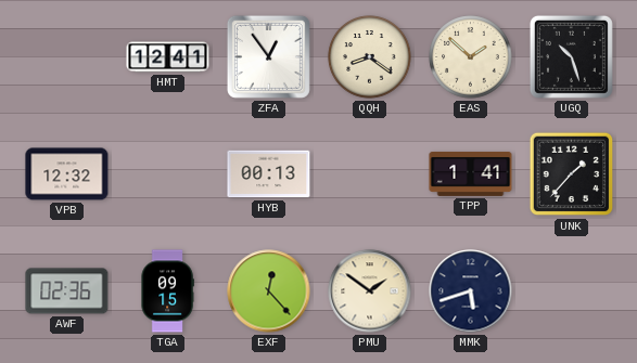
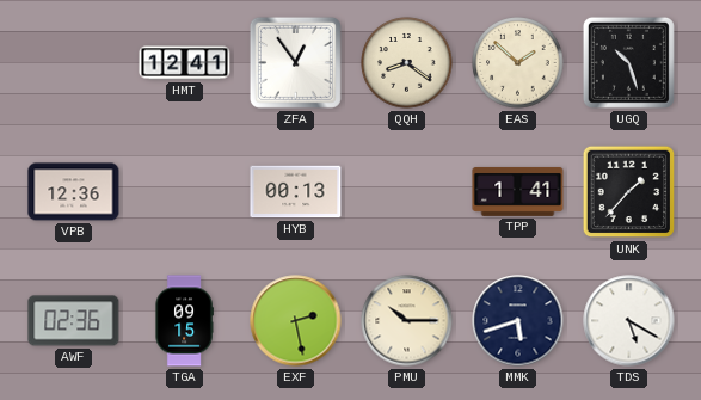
VPB: 12:32 -> 12:36 (74, 192)
EXF: 12:23 -> 2:28 (296, 321)
PMU: 1:51 -> 10:15 (407, 321)
TDS: none -> 5:20 (629, 321)
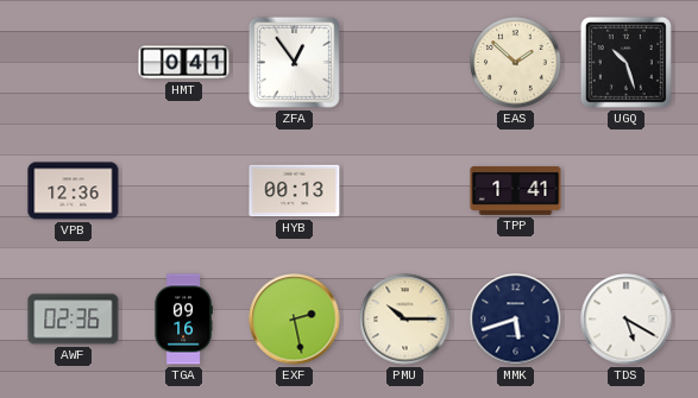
HMT: 12:41 -> 0:41 (184, 63)
QQH: 8:21 -> none (407, 63)
UNK: 1:37 -> none (629, 192)
TGA: 09:15 -> 09:16 (183, 320)
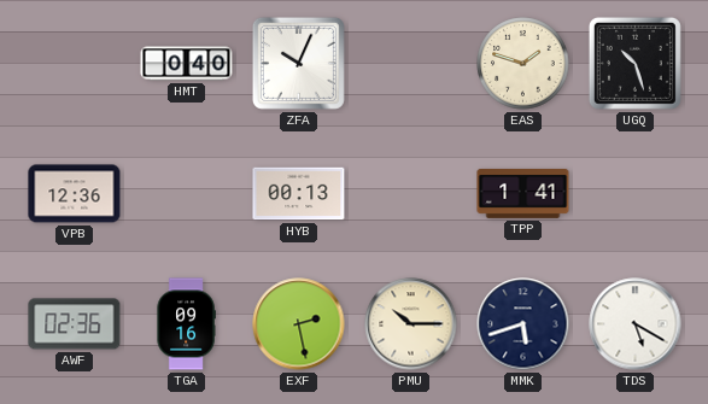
HMT: 0:41 -> 0:40 (187, 64)
ZFA: 12:54 -> 10:04 (298, 63)
EAS: 1:52 -> 1:48 (523, 64)
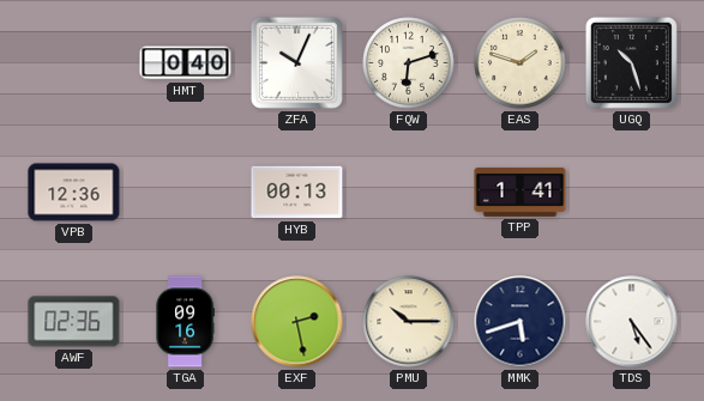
FQW: none -> 6:12 (409, 63)
TDS: 5:20 -> 5:24 (632, 322)
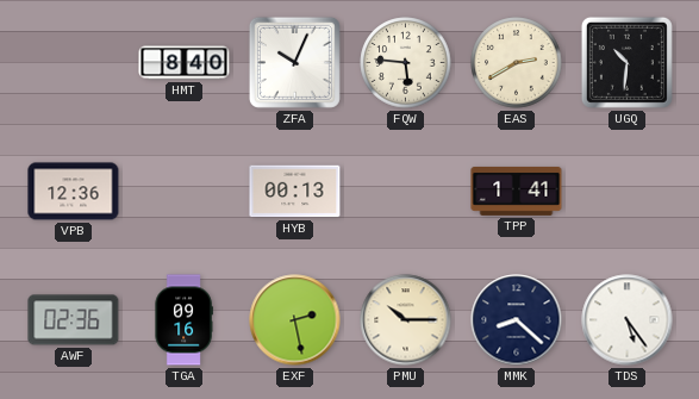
HMT: 0:40 -> 8:40 (185, 63)
FQW: 6:12 -> 5:46 (406, 63)
EAS: 1:48 -> 2:40 (517, 63)
UGQ: 10:27 -> 10:31 (626, 62)
MMK: 5:42 -> 8:22 (517, 320)
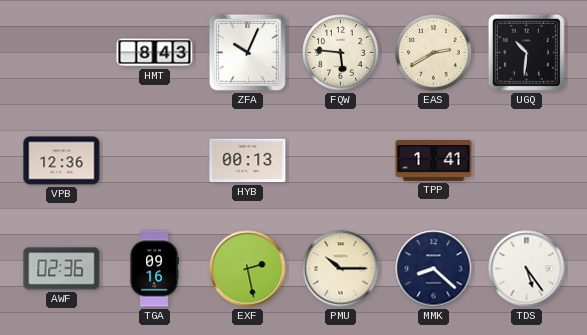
HMT: 8:40 -> 8:43 (155, 53)
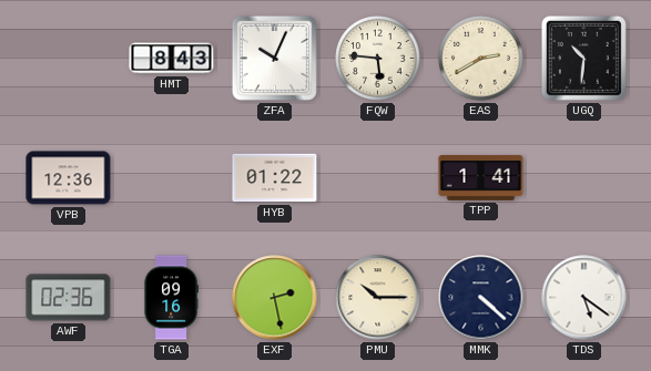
HYB: 00:13 -> 01:22 (275, 178)
MMK: 8:22 -> 4:22 (481, 298)
TDS: 5:24 -> 5:21 (584, 298)
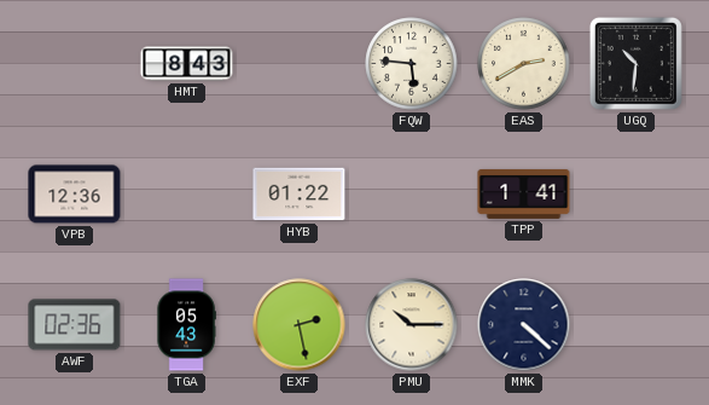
ZFA: 10:04 -> none (274, 58)
TGA: 09:16 -> 05:43 (186, 325)
TDS: 5:21 -> none (584, 298)
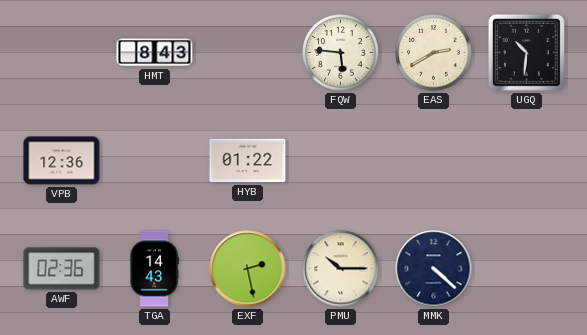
TPP: 1:41 -> none (524, 193)
TGA: 05:43 -> 14:43 (154, 269)
